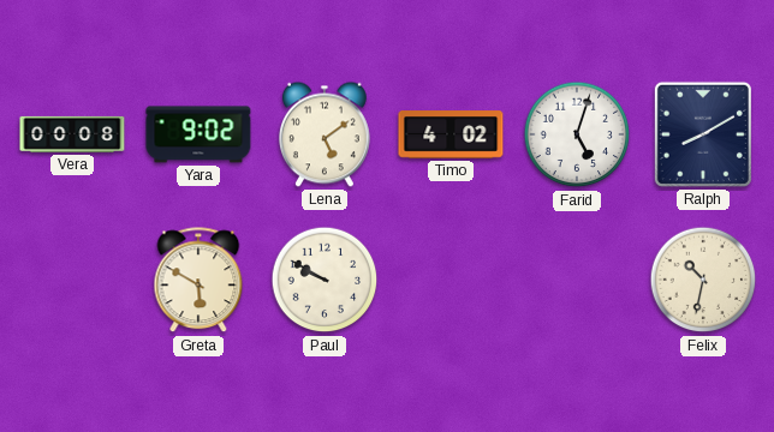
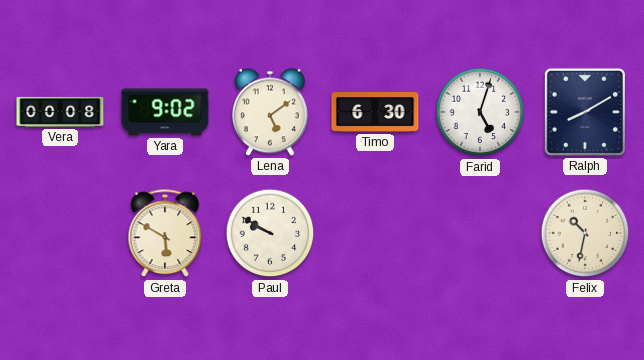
Timo: 4:02 -> 6:30 (375, 112)
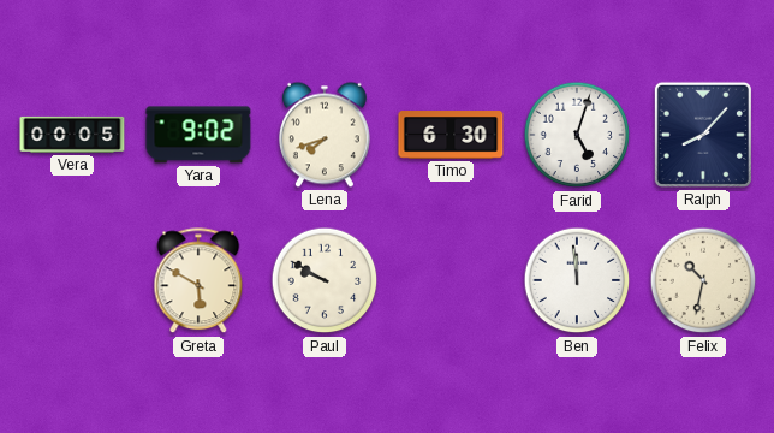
Vera: 00:08 -> 00:05 (72, 135)
Lena: 5:09 -> 7:42 (325, 135)
Ralph: 8:10 -> 8:07 (703, 135)
Ben: none -> 11:59 (577, 280)
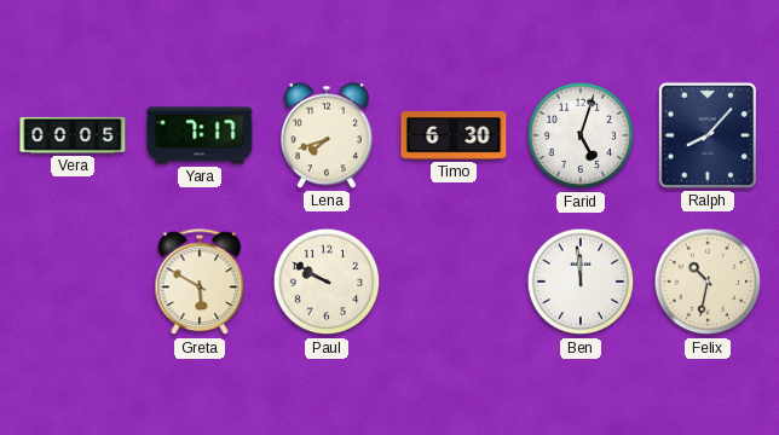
Yara: 9:02 -> 7:17 (200, 135)
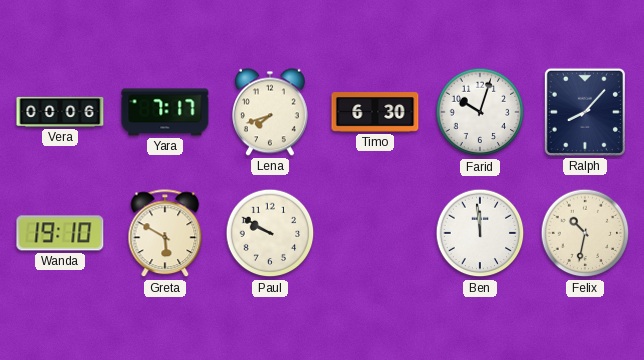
Vera: 00:05 -> 00:06 (60, 112)
Farid: 5:03 -> 10:03 (480, 112)
Wanda: none -> 19:10 (60, 233)
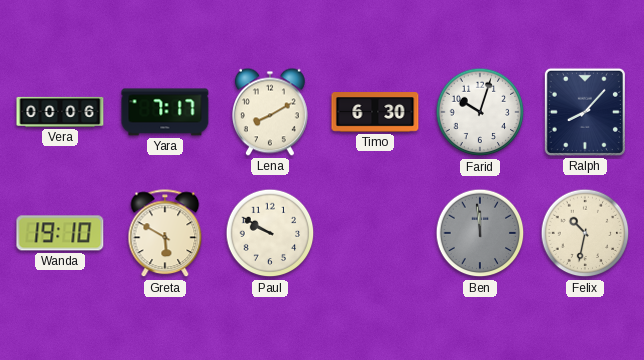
Lena: 7:42 -> 8:10 (270, 112)
Ben dial: white -> grey (480, 233)
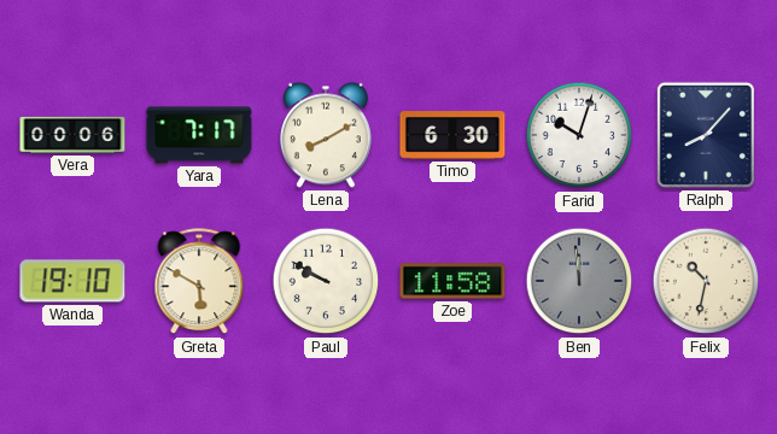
Zoe: none -> 11:58 (452, 281)
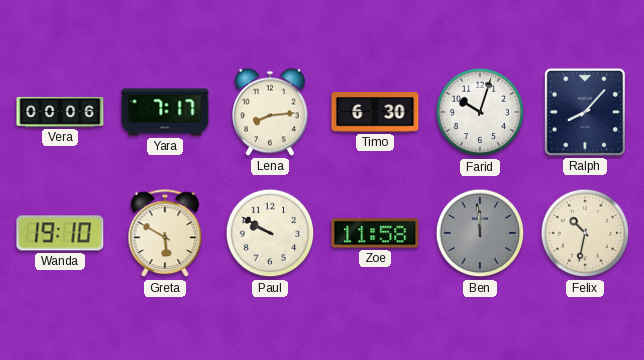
Lena: 8:10 -> 8:14 (270, 112)
